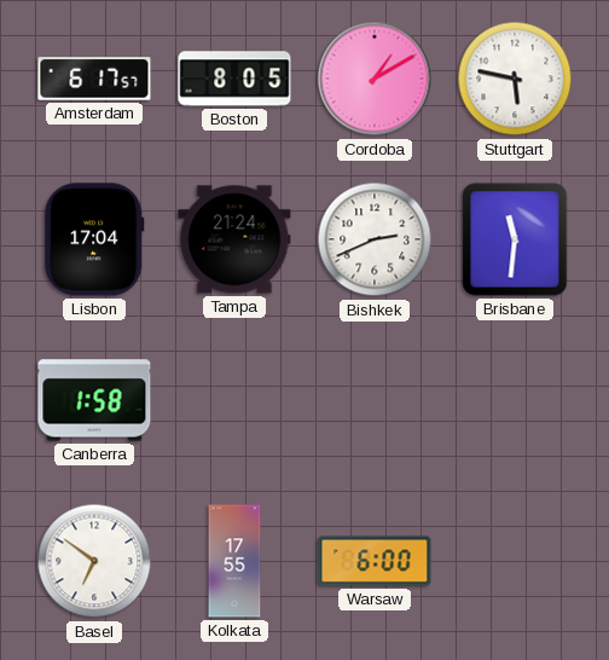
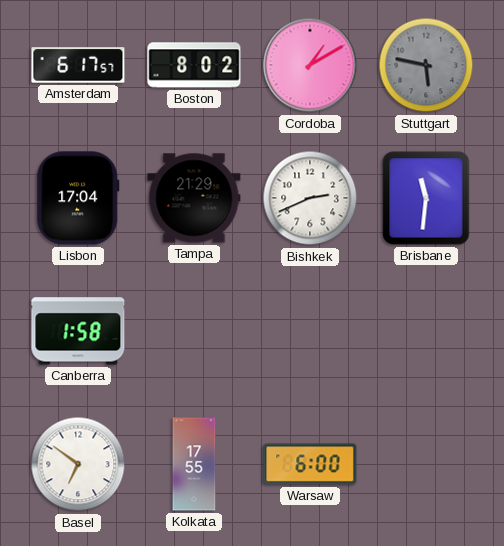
Boston: 8:05 -> 8:02 (194, 65)
Stuttgart dial: white -> grey (426, 65)
Tampa: 21:24 -> 21:29 (194, 198)
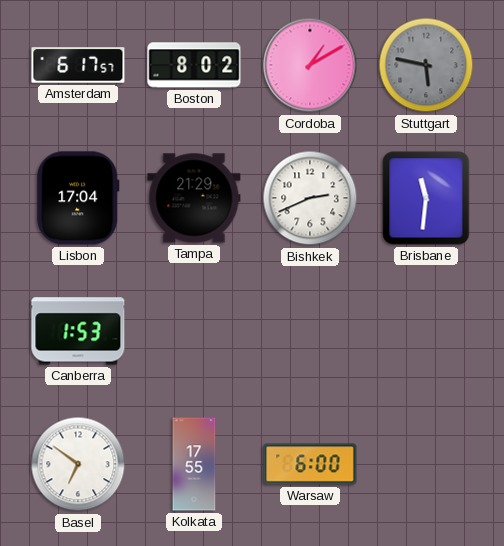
Canberra: 1:58 -> 1:53 (78, 331)
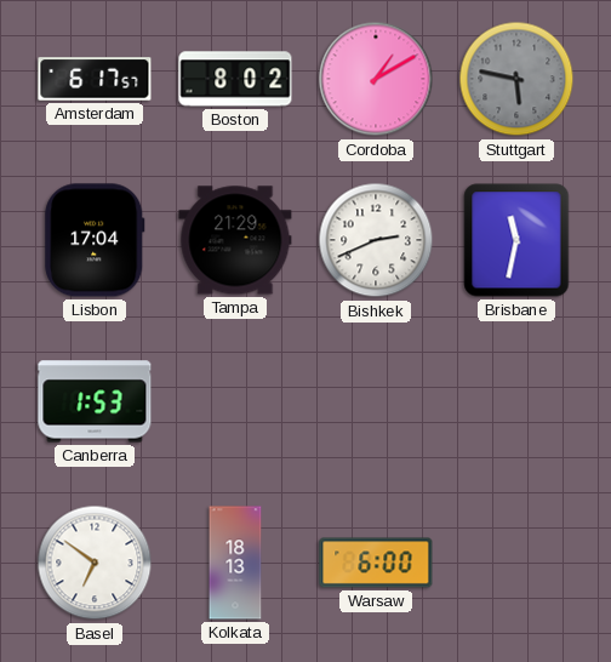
Brisbane: 11:31 -> 11:32 (516, 240)
Kolkata: 17:55 -> 18:13 (235, 563)
